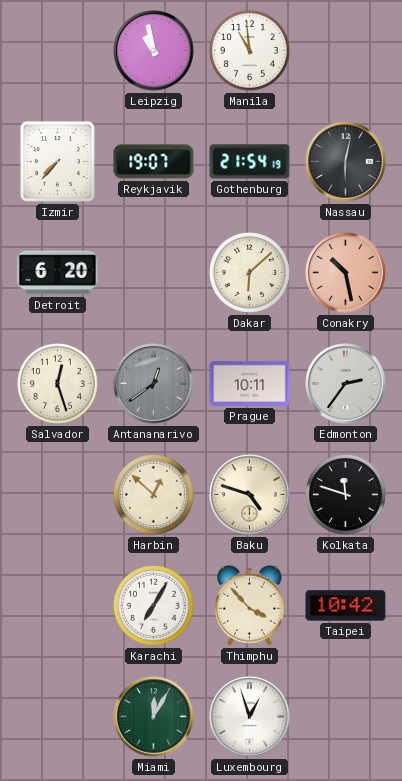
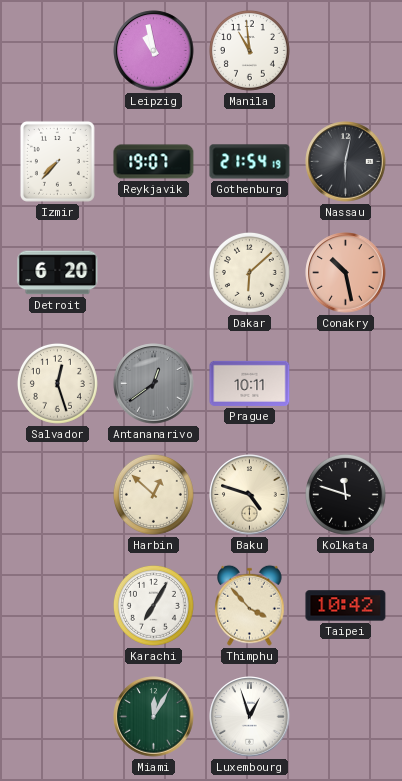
Edmonton: 2:36 -> none (346, 384)
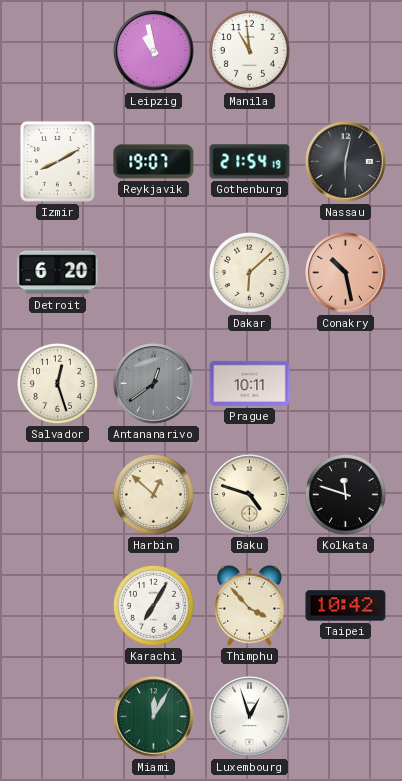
Izmir: 7:37 -> 8:10 (57, 161)
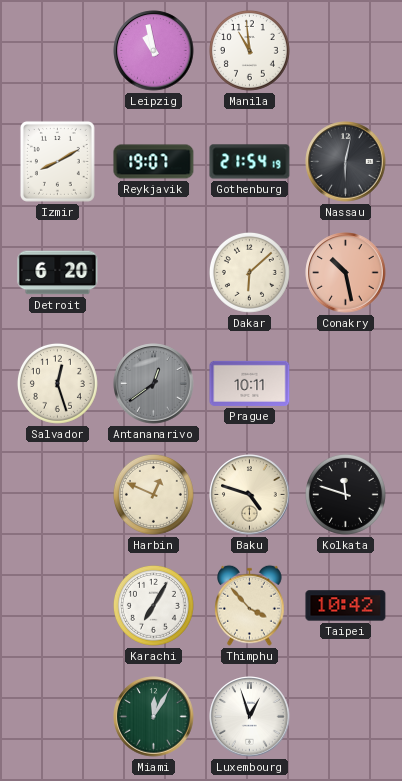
Harbin: 12:52 -> 12:49 (153, 494)
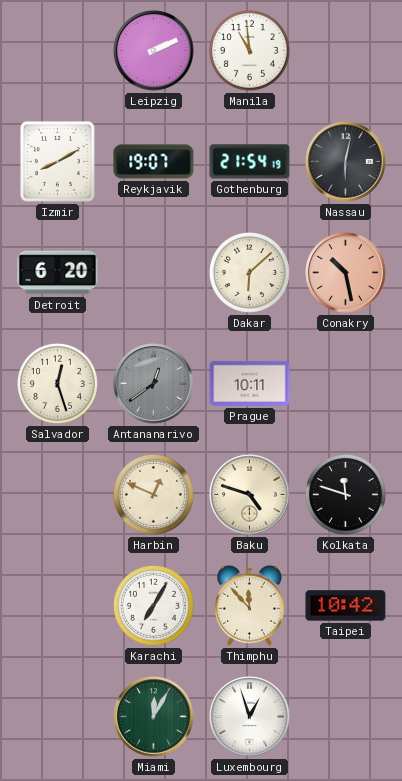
Leipzig: 10:58 -> 2:11 (154, 51)
Thimphu: 3:53 -> 11:53 (250, 605)
